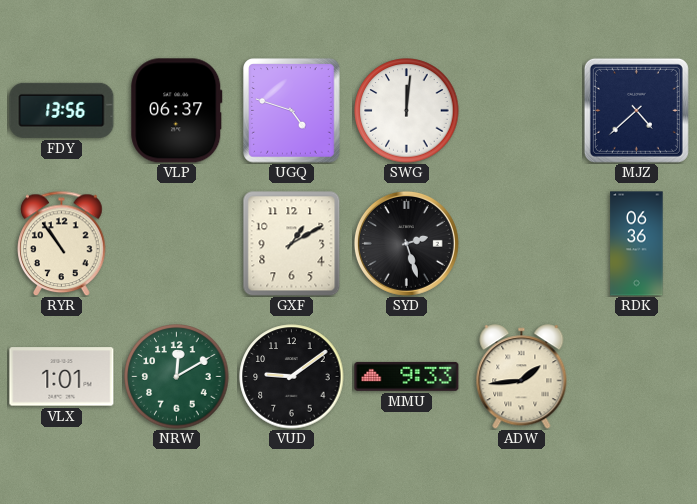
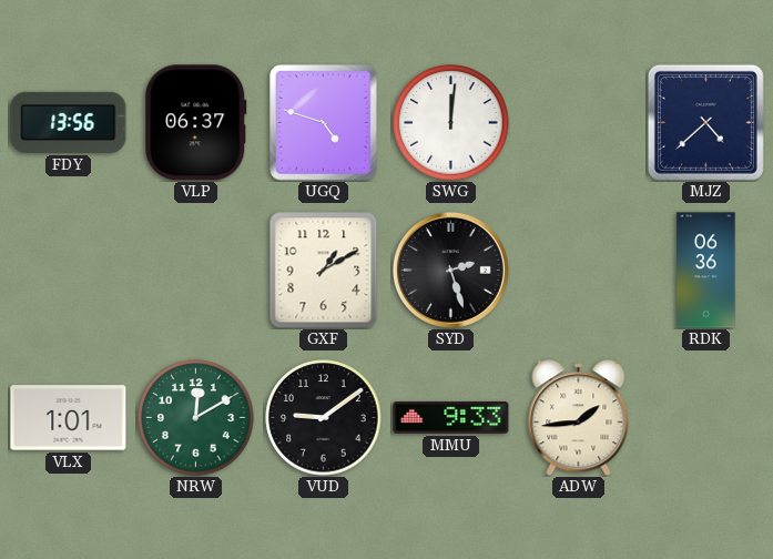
RYR: 10:54 -> none (62, 243)
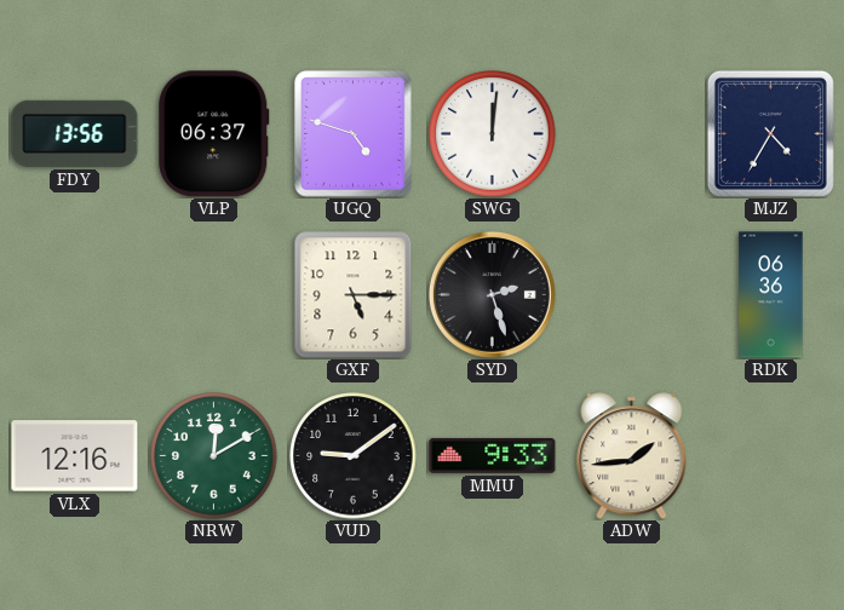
MJZ: 4:38 -> 4:35 (770, 133)
GXF: 1:10 -> 5:15 (354, 295)
VLX: 1:01 -> 12:16 (75, 456)
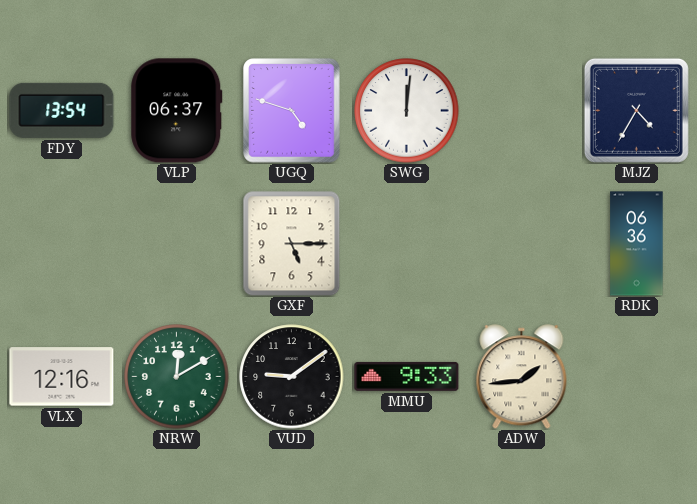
FDY: 13:56 -> 13:54 (62, 110)
SYD: 2:27 -> none (492, 294)
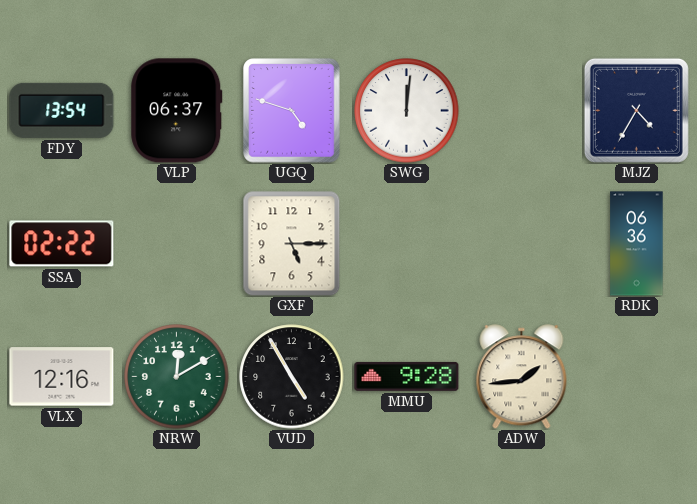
SSA: none -> 02:22 (62, 244)
VUD: 9:09 -> 4:55 (292, 377)
MMU: 9:33 -> 9:28 (407, 376)
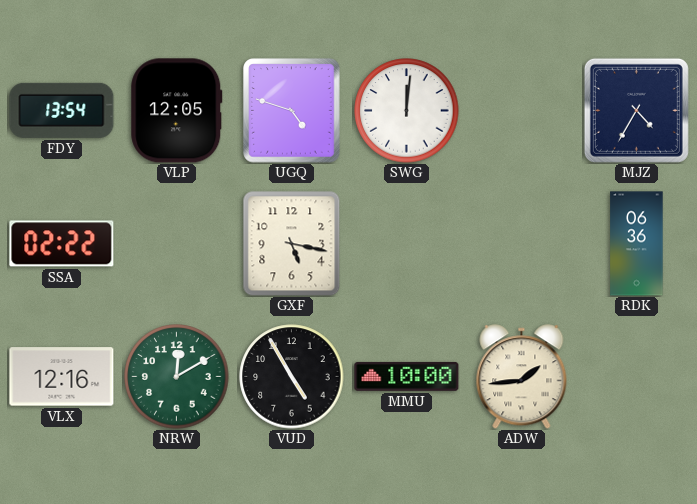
VLP: 06:37 -> 12:05 (177, 111)
GXF: 5:15 -> 5:17 (292, 244)
MMU: 9:28 -> 10:00 (407, 376)
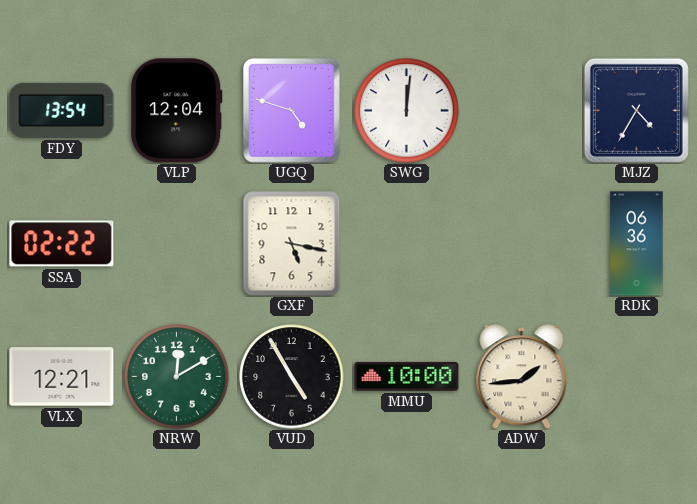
VLP: 12:05 -> 12:04 (177, 111)
VLX: 12:16 -> 12:21 (62, 377)
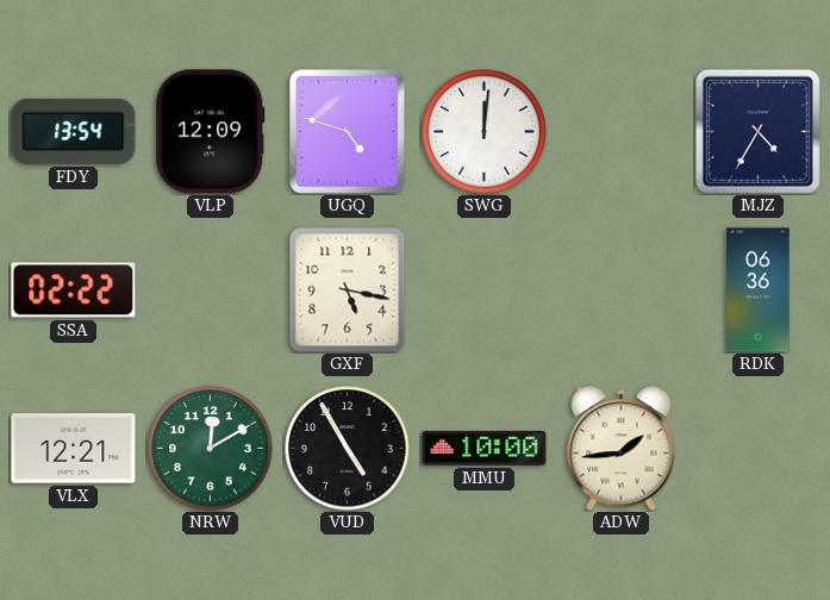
VLP: 12:04 -> 12:09 (211, 132)
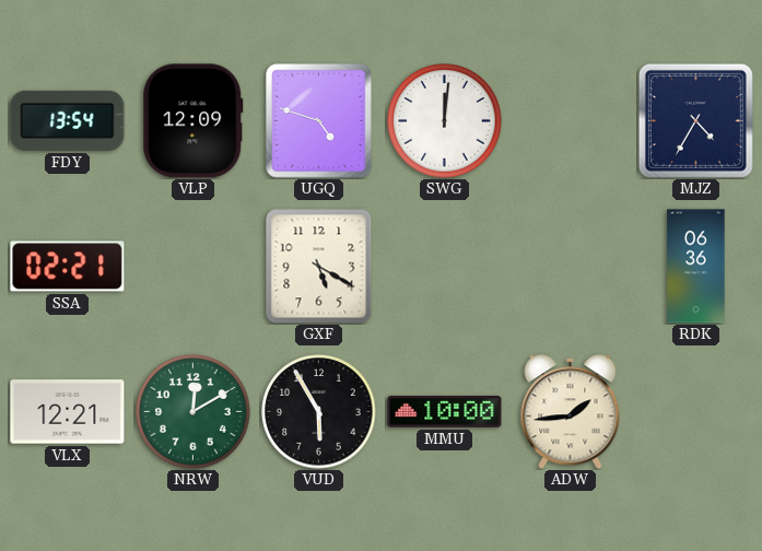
SSA: 02:22 -> 02:21 (68, 267)
GXF: 5:17 -> 5:20 (319, 267)
VUD: 4:55 -> 5:55 (319, 412)
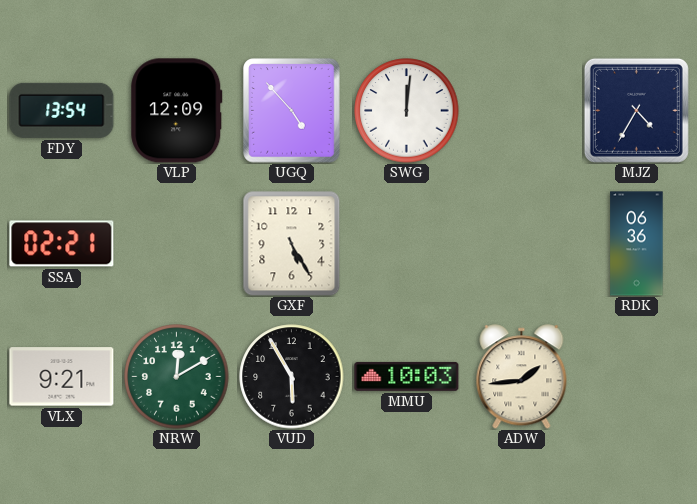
UGQ: 4:48 -> 4:53 (292, 111)
GXF: 5:20 -> 5:25 (292, 244)
VLX: 12:21 -> 9:21 (62, 377)
MMU: 10:00 -> 10:03 (407, 376)
